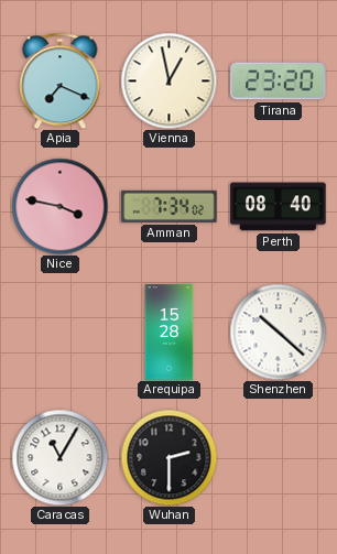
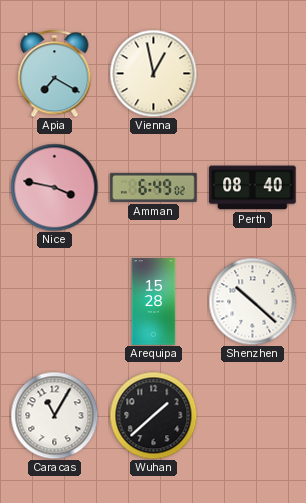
Apia: 7:19 -> 7:20 (55, 73)
Tirana: 23:20 -> none (279, 82)
Amman: 7:34 -> 6:49 (154, 187)
Wuhan: 2:30 -> 1:38 (153, 415)
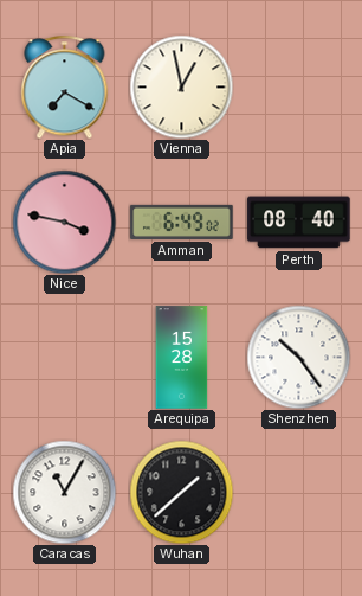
Shenzhen: 10:22 -> 10:24 (298, 357)
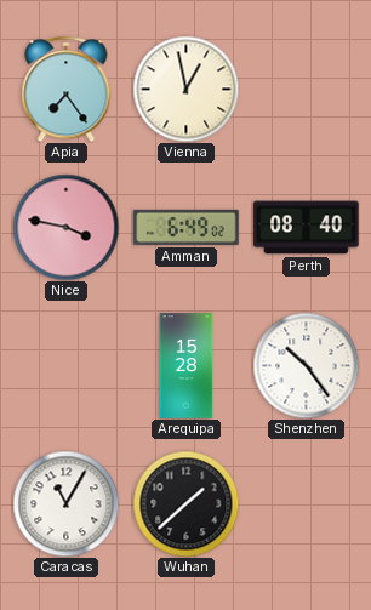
Apia: 7:20 -> 7:24 (67, 89)
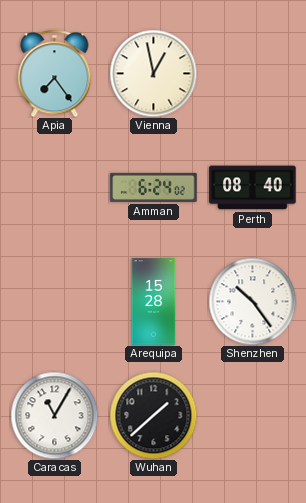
Nice: 3:47 -> none (65, 227)
Amman: 6:49 -> 6:24 (154, 187)
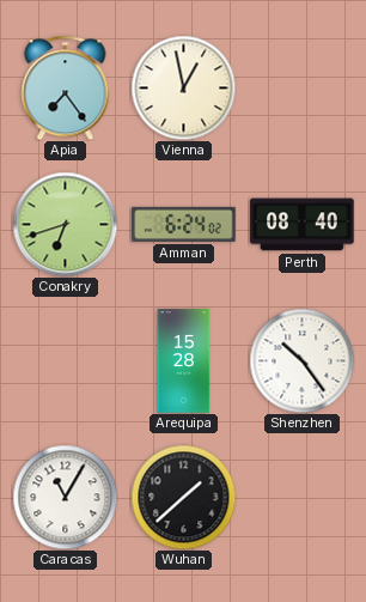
Conakry: none -> 6:42 (65, 224)
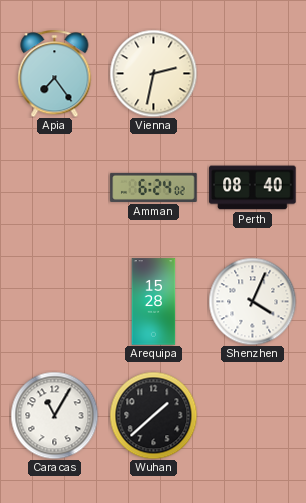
Vienna: 12:58 -> 2:32 (153, 73)
Conakry: 6:42 -> none (65, 224)
Shenzhen: 10:24 -> 4:04 (252, 301)
